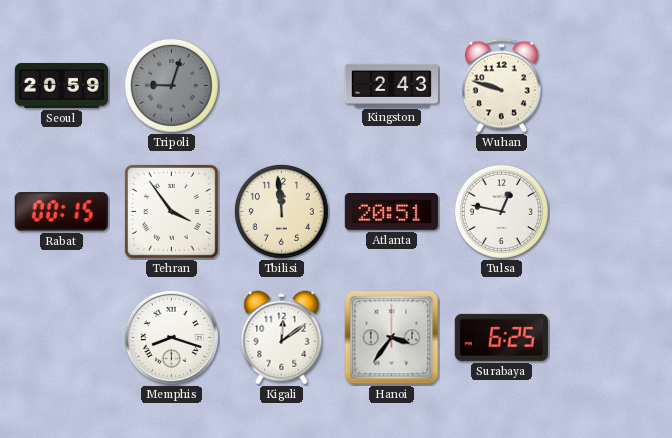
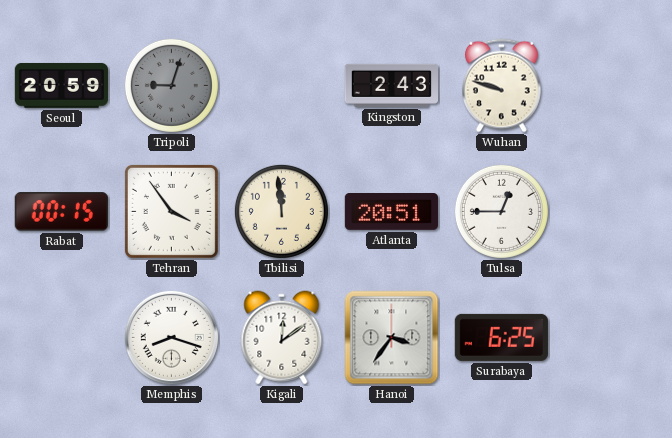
Tulsa: 12:47 -> 12:45 (501, 211)
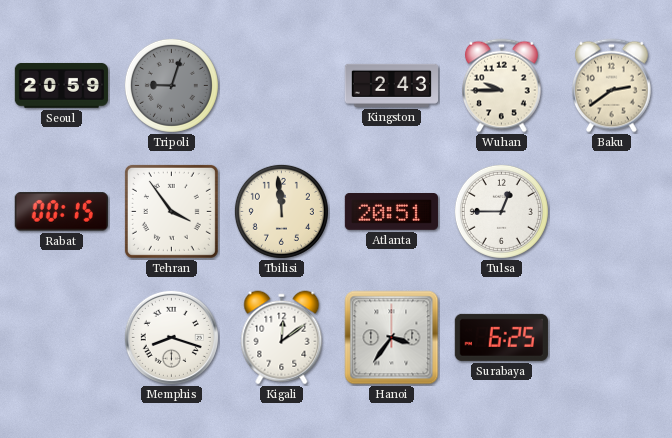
Wuhan: 9:48 -> 9:45 (502, 86)
Baku: none -> 2:39 (612, 86)
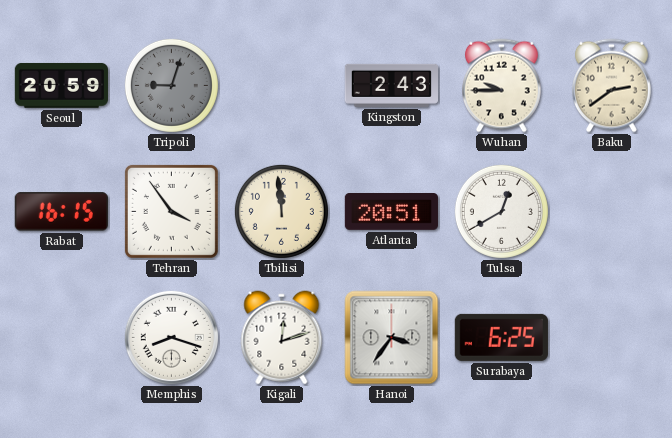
Rabat: 00:15 -> 16:15 (61, 212)
Tulsa: 12:45 -> 12:40 (501, 211)
Kigali: 12:09 -> 12:12 (282, 338)
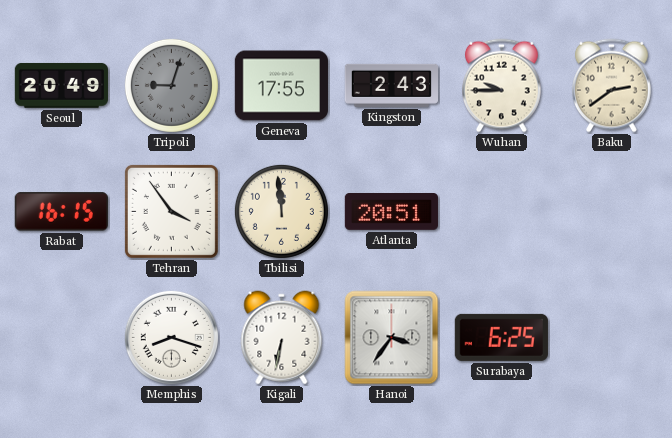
Seoul: 20:59 -> 20:49 (61, 85)
Geneva: none -> 17:55 (281, 86)
Tulsa: 12:40 -> none (501, 211)
Kigali: 12:12 -> 6:32 (282, 338)
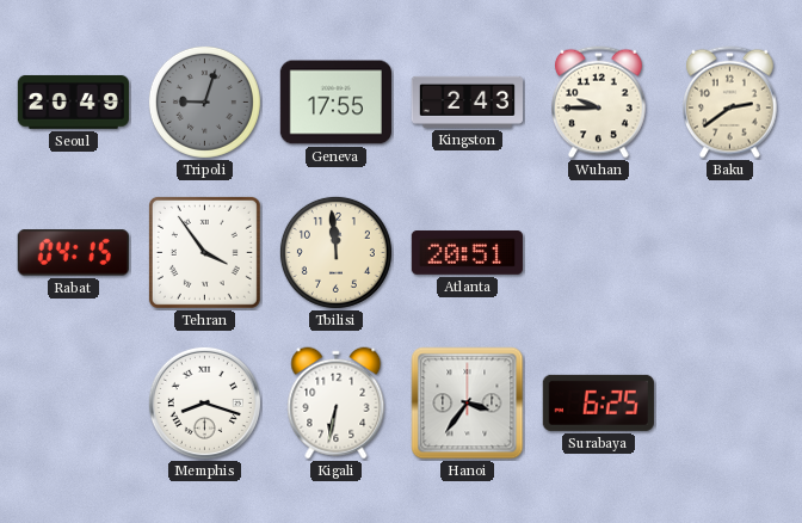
Rabat: 16:15 -> 04:15 (73, 253)
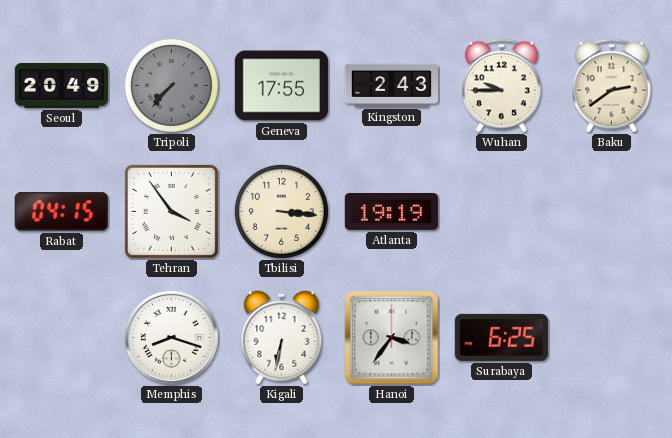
Tripoli: 9:03 -> 7:37 (171, 85)
Tbilisi: 11:59 -> 3:16 (281, 211)
Atlanta: 20:51 -> 19:19 (391, 212)
